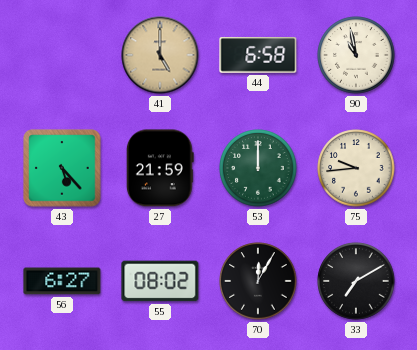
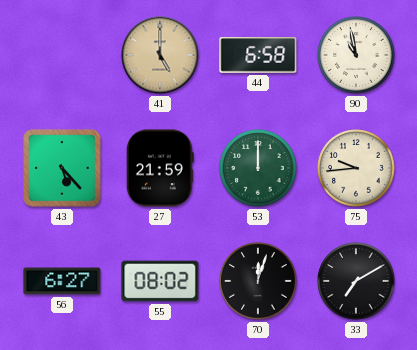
70: 12:05 -> 12:03 (258, 281)
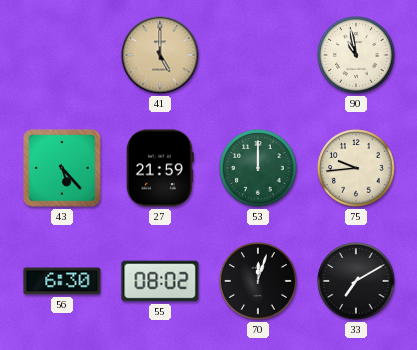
44: 6:58 -> none (258, 55)
56: 6:27 -> 6:30 (62, 281)
